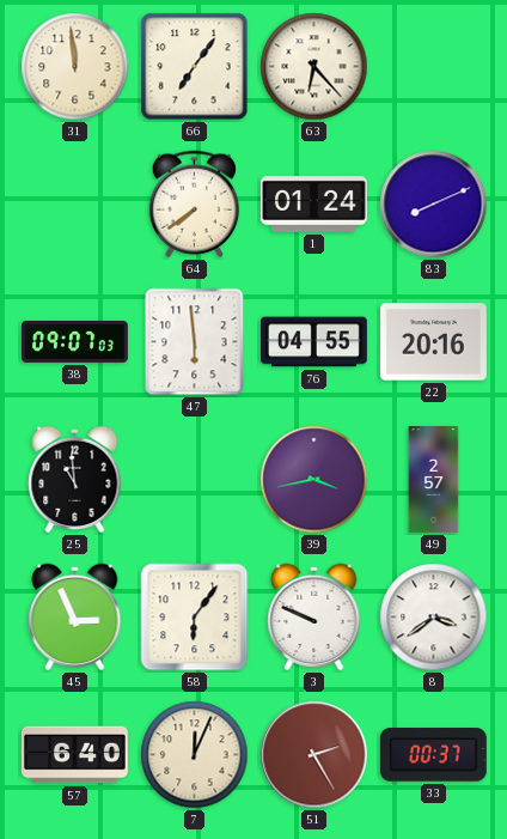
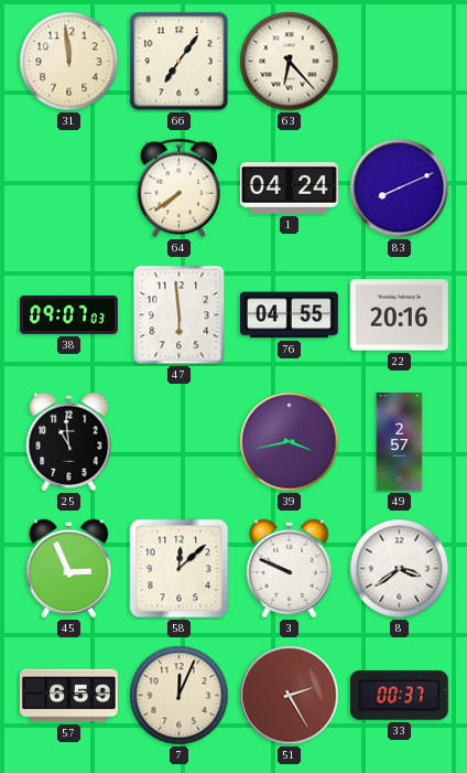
1: 01:24 -> 04:24 (289, 187)
58: 6:06 -> 12:08 (180, 569)
57: 6:40 -> 6:59 (69, 696)
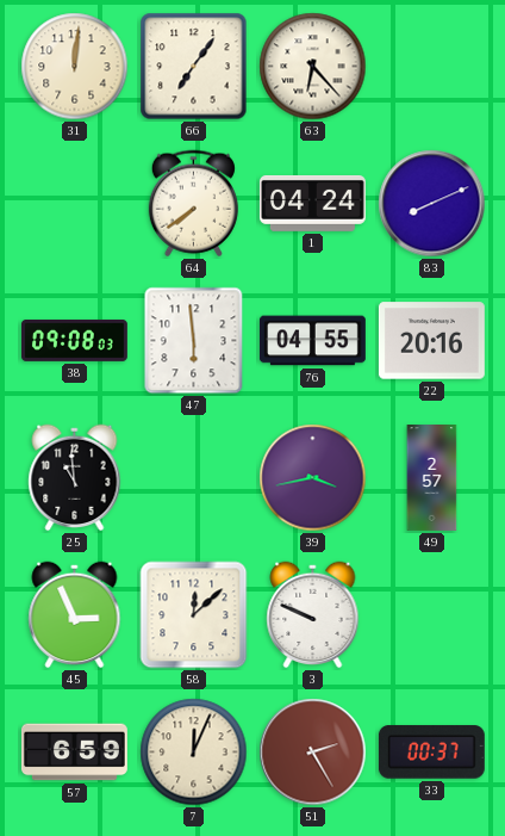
31: 11:59 -> 12:01 (75, 67)
38: 09:07 -> 09:08 (74, 340)
8: 3:39 -> none (400, 569)
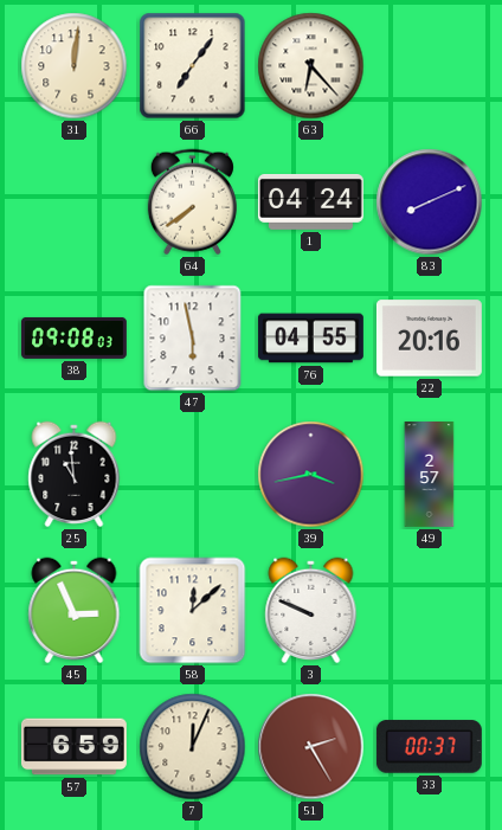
47: 5:59 -> 5:58 (193, 339)
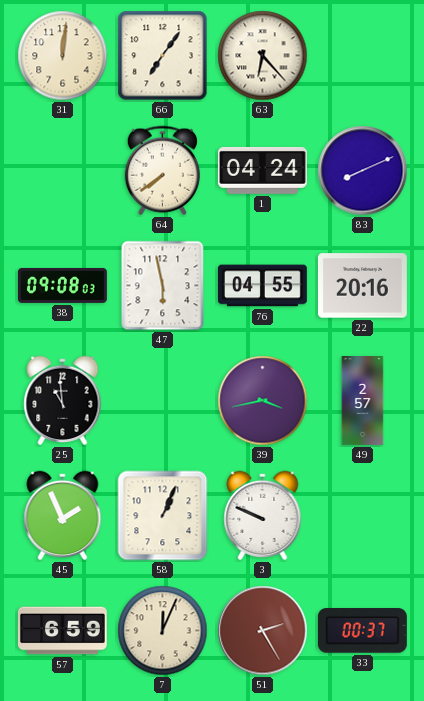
45: 2:56 -> 1:56 (63, 516)
58: 12:08 -> 1:04 (163, 516)
